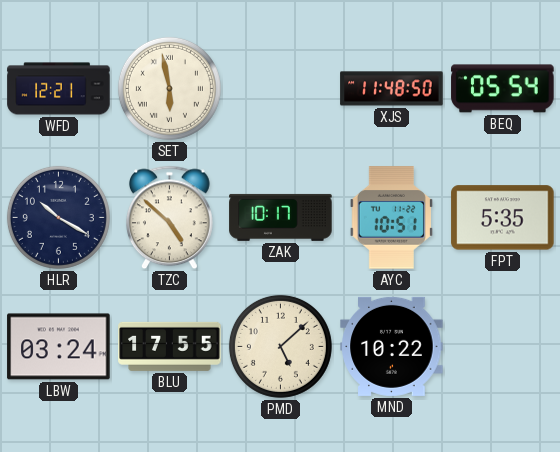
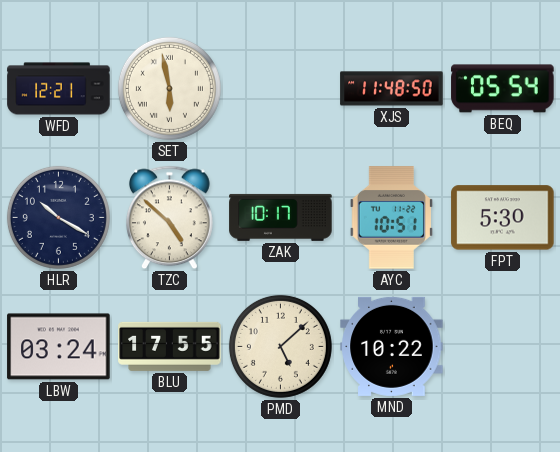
FPT: 5:35 -> 5:30 (503, 218)
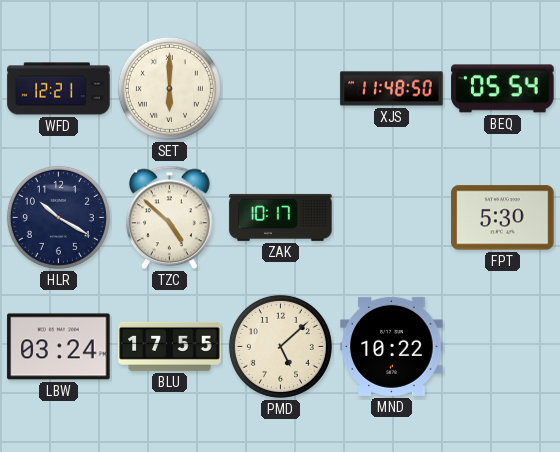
SET: 5:58 -> 6:00 (169, 88)
AYC: 10:51 -> none (391, 218)
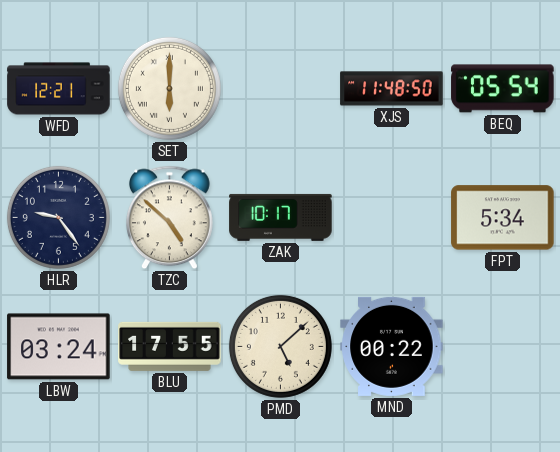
HLR: 10:20 -> 9:24 (58, 217)
FPT: 5:30 -> 5:34 (503, 218)
MND: 10:22 -> 00:22 (392, 346)
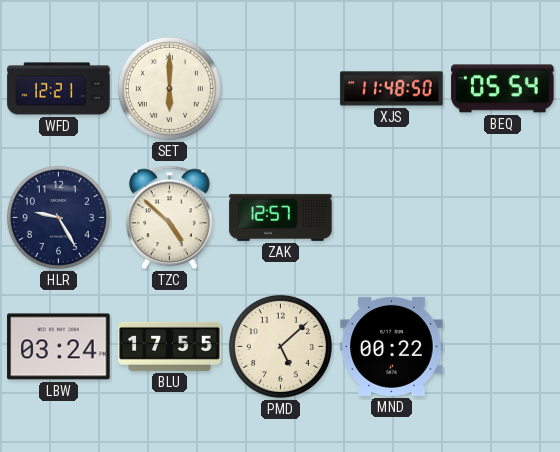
HLR: 9:24 -> 9:25 (58, 217)
ZAK: 10:17 -> 12:57 (281, 217)
FPT: 5:34 -> none (503, 218)
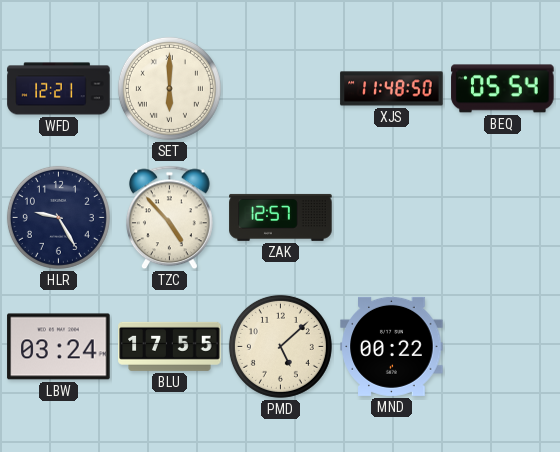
TZC: 4:52 -> 4:53 (170, 218)
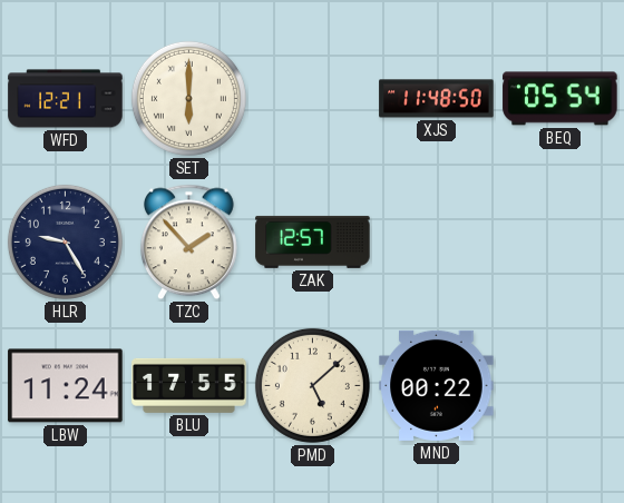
TZC: 4:53 -> 1:53 (189, 243)
LBW: 03:24 -> 11:24 (66, 386)
